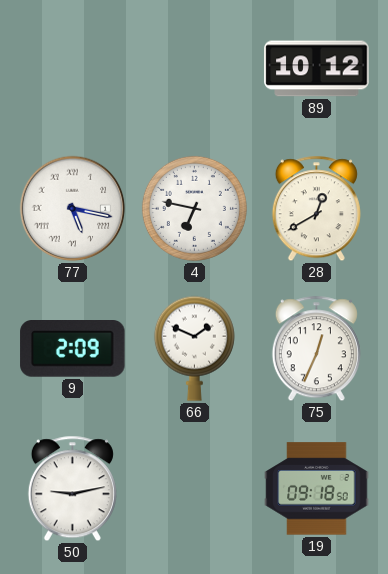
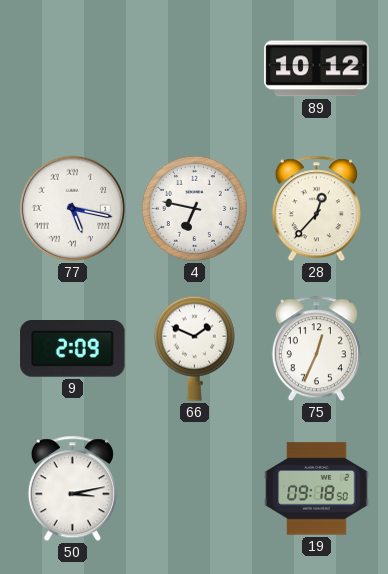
28: 12:40 -> 12:37 (316, 209)
50: 9:13 -> 3:13 (72, 489)
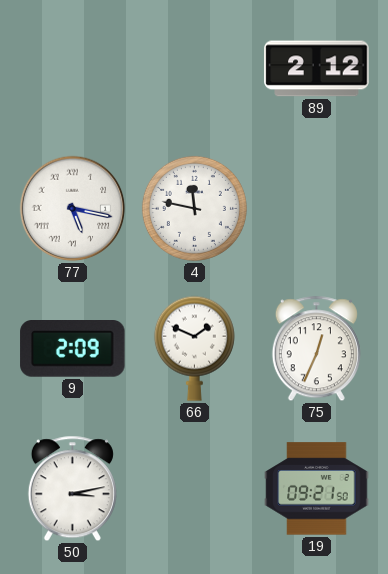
89: 10:12 -> 2:12 (317, 69)
4: 6:47 -> 11:47 (194, 208)
28: 12:37 -> none (316, 209)
19: 09:18 -> 09:21 (317, 489)
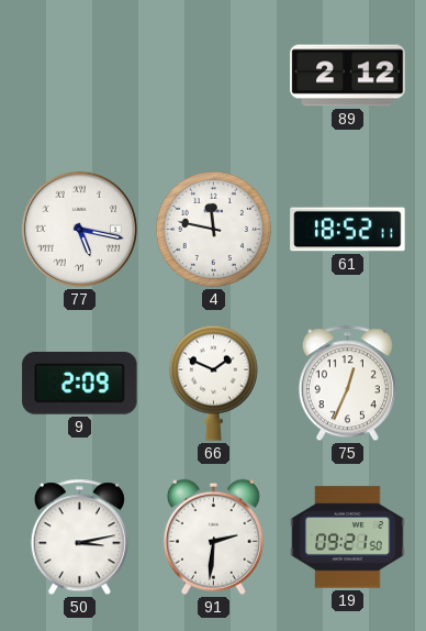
61: none -> 18:52 (348, 230)
91: none -> 2:31 (213, 536)
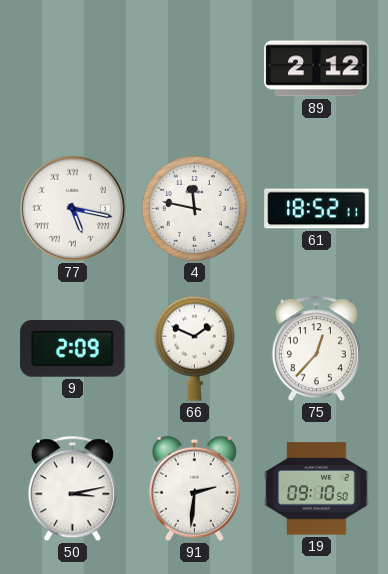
75: 12:34 -> 12:37 (316, 349)
19: 09:21 -> 09:10 (317, 489)
